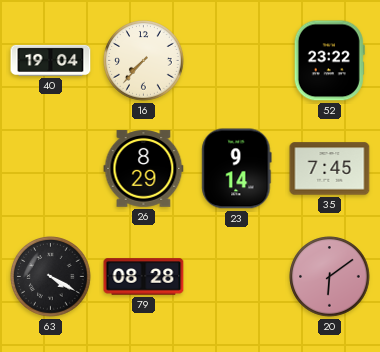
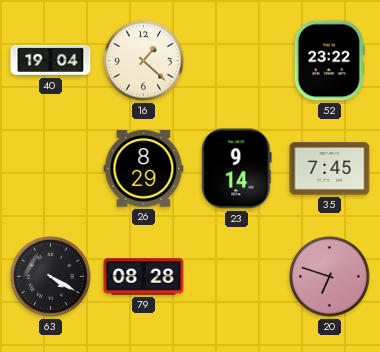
16: 7:37 -> 1:22 (144, 61)
20: 6:09 -> 6:48 (330, 277)
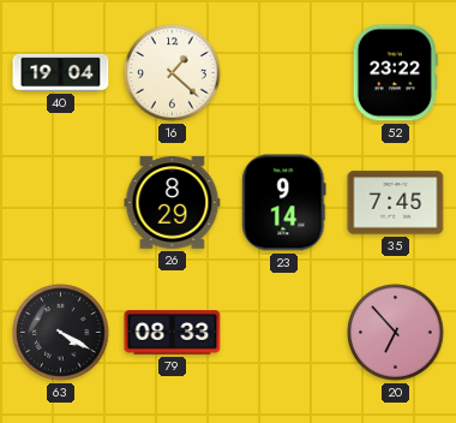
79: 08:28 -> 08:33 (173, 333)
20: 6:48 -> 6:53 (396, 333)
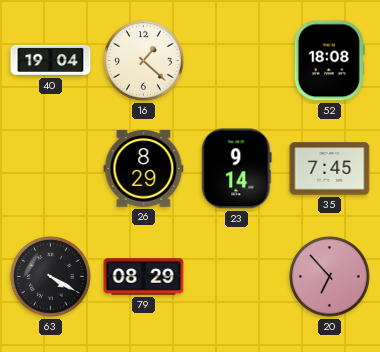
52: 23:22 -> 18:08 (329, 61)
79: 08:33 -> 08:29 (144, 277)
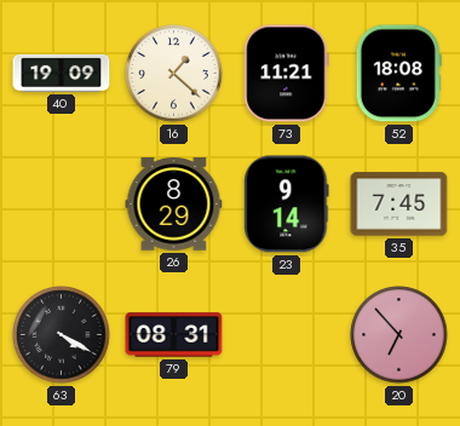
40: 19:04 -> 19:09 (62, 73)
73: none -> 11:21 (287, 74)
79: 08:29 -> 08:31 (174, 335)
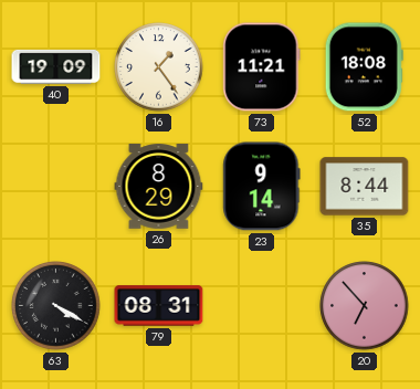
16: 1:22 -> 1:24 (159, 67)
35: 7:45 -> 8:44 (365, 187)
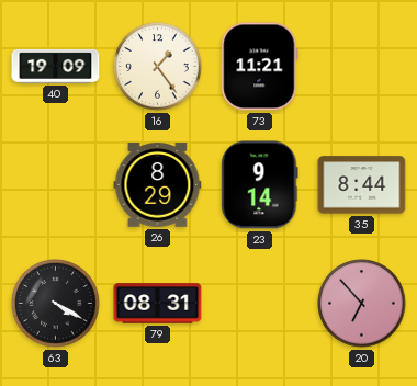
52: 18:08 -> none (364, 67)
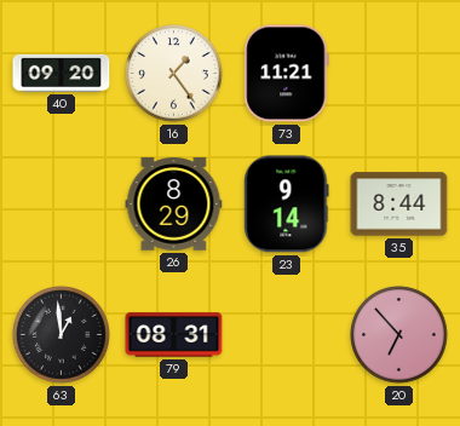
40: 19:09 -> 09:20 (62, 73)
63: 4:20 -> 12:59 (62, 335)
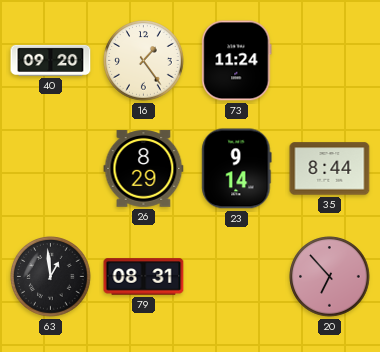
73: 11:21 -> 11:24 (237, 61)
